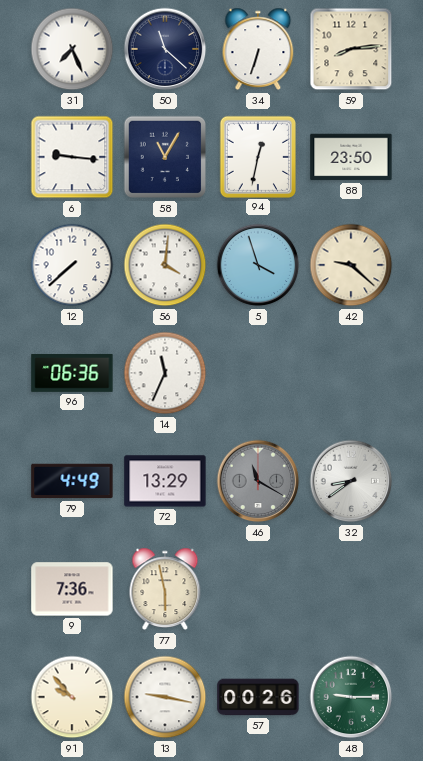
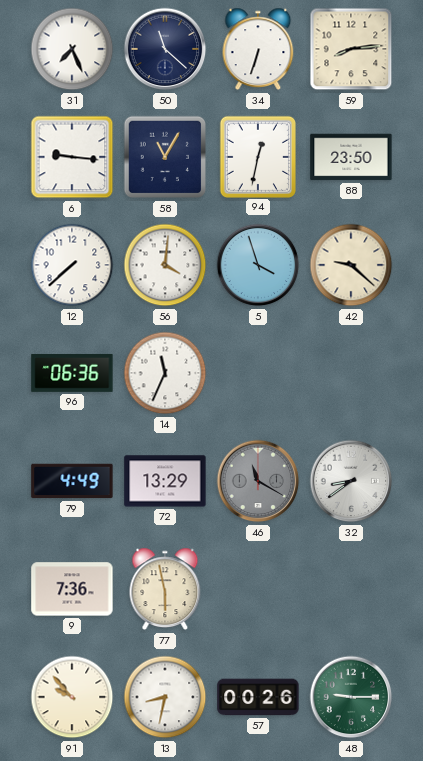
13: 9:17 -> 8:32 (165, 697)
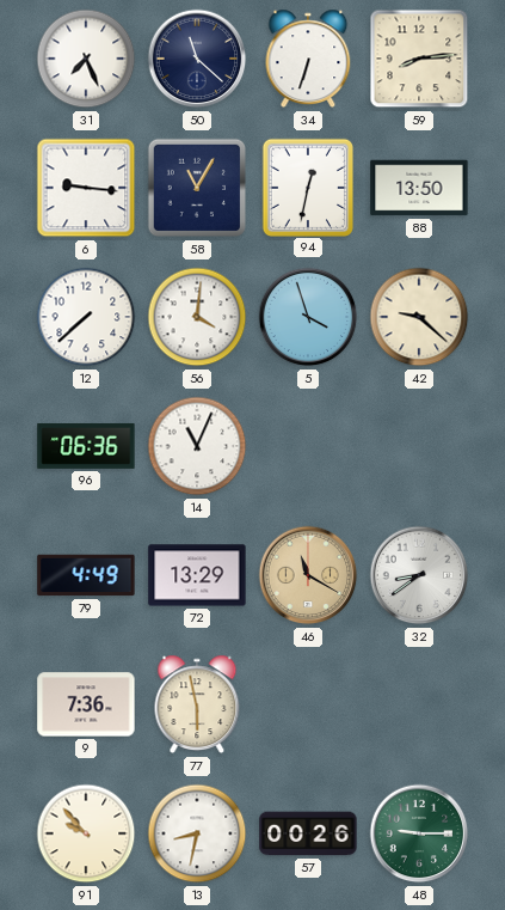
88: 23:50 -> 13:50 (419, 188)
14: 11:34 -> 11:04 (197, 446)
46 dial: grey -> champagne (308, 575)
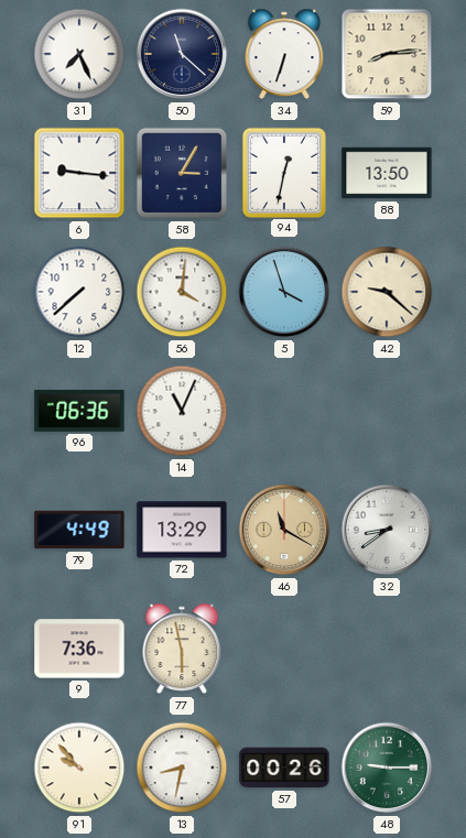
58: 11:05 -> 3:05 (182, 173)
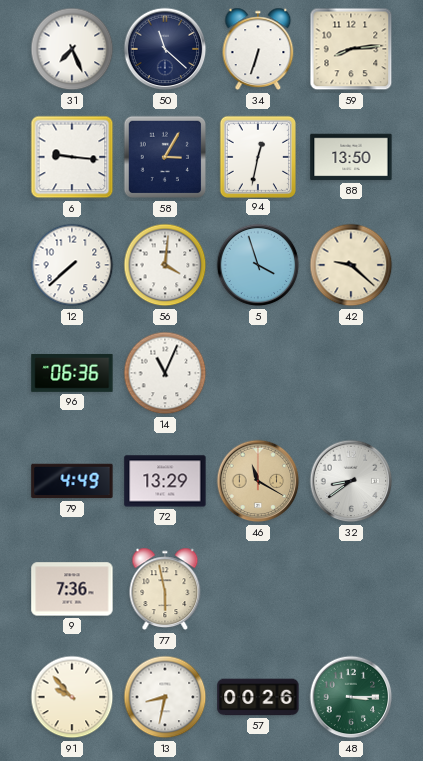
48: 9:15 -> 3:15 (351, 697)
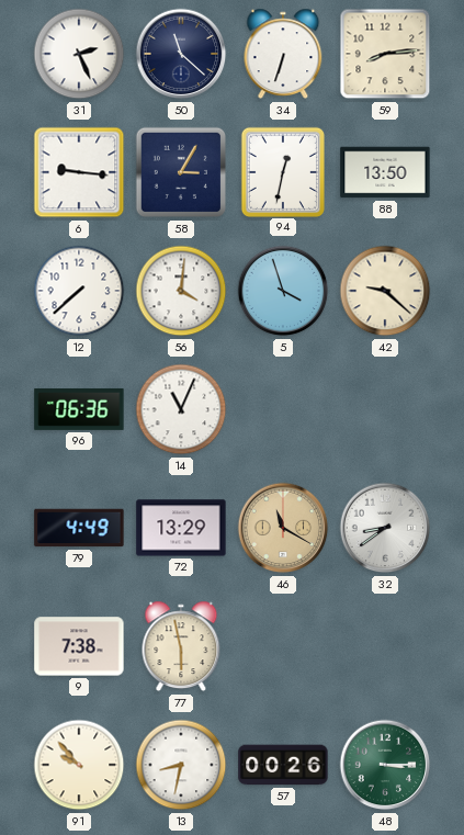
31: 7:26 -> 2:26 (79, 54)
9: 7:36 -> 7:38 (79, 646)
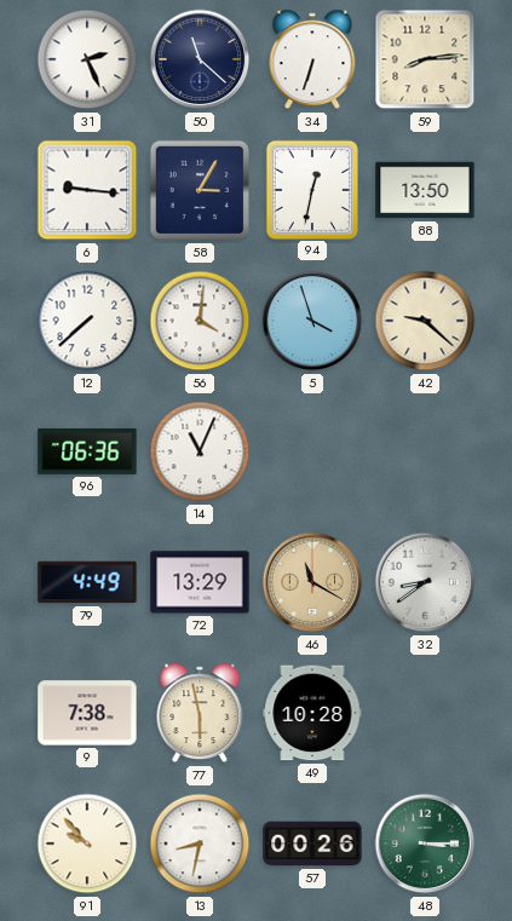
49: none -> 10:28 (312, 713)
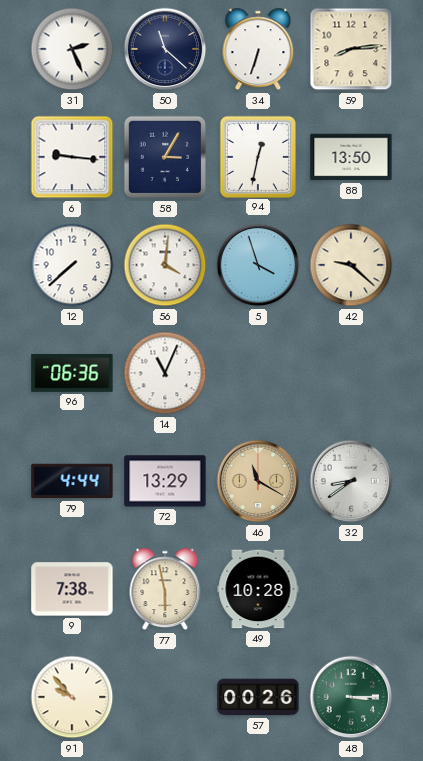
79: 4:49 -> 4:44 (72, 481)
13: 8:32 -> none (200, 844)
